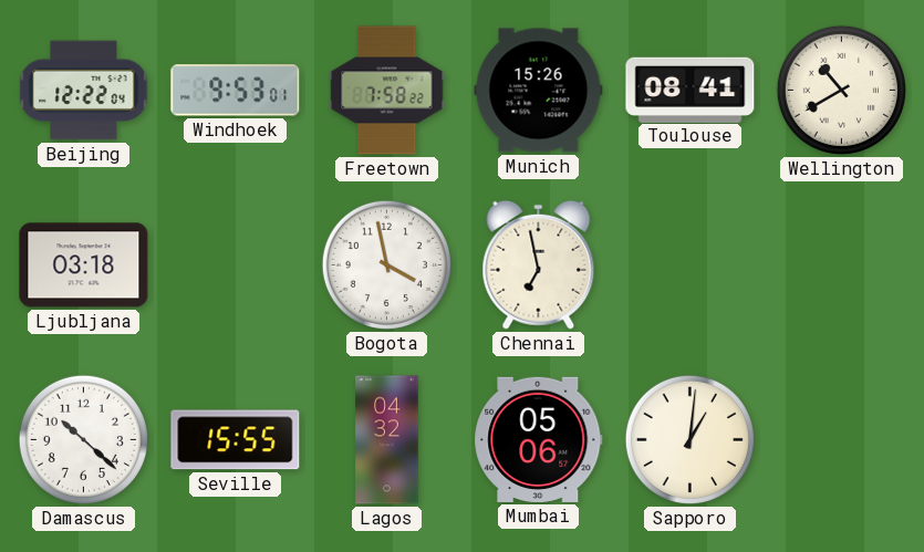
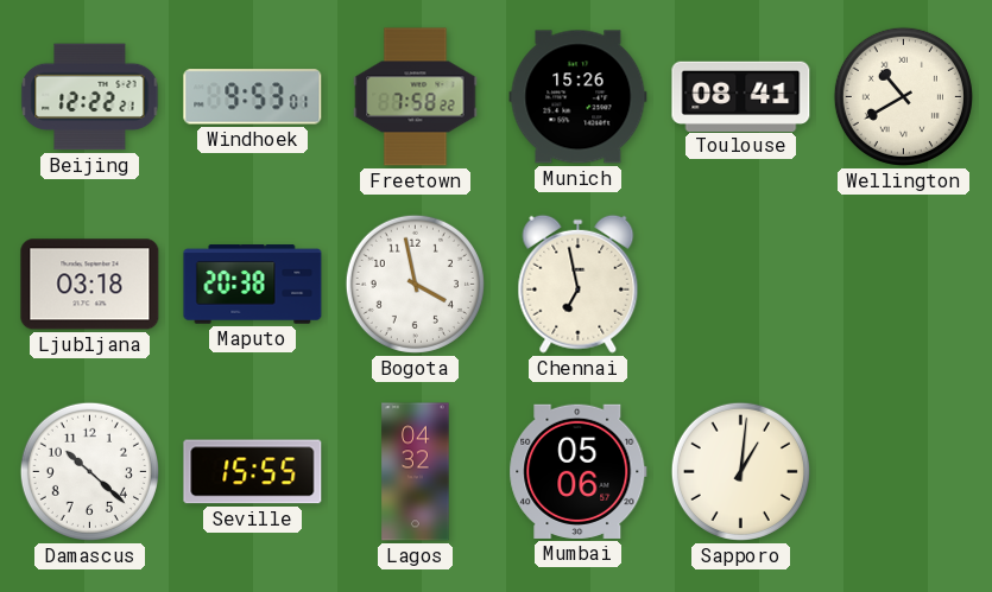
Beijing: 12:22:04 -> 12:22:21 (90, 97)
Maputo: none -> 20:38 (253, 285)
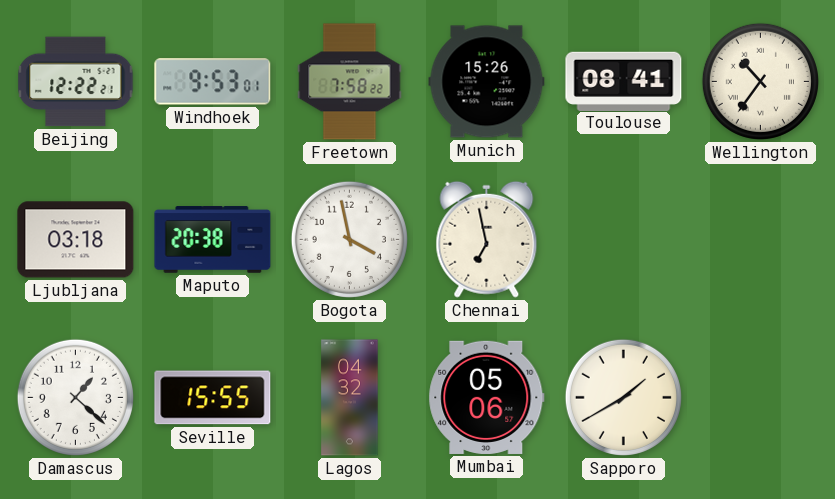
Wellington: 10:40 -> 10:36 (760, 81)
Damascus: 10:22 -> 1:22 (75, 397)
Sapporo: 1:01 -> 1:40 (623, 397)
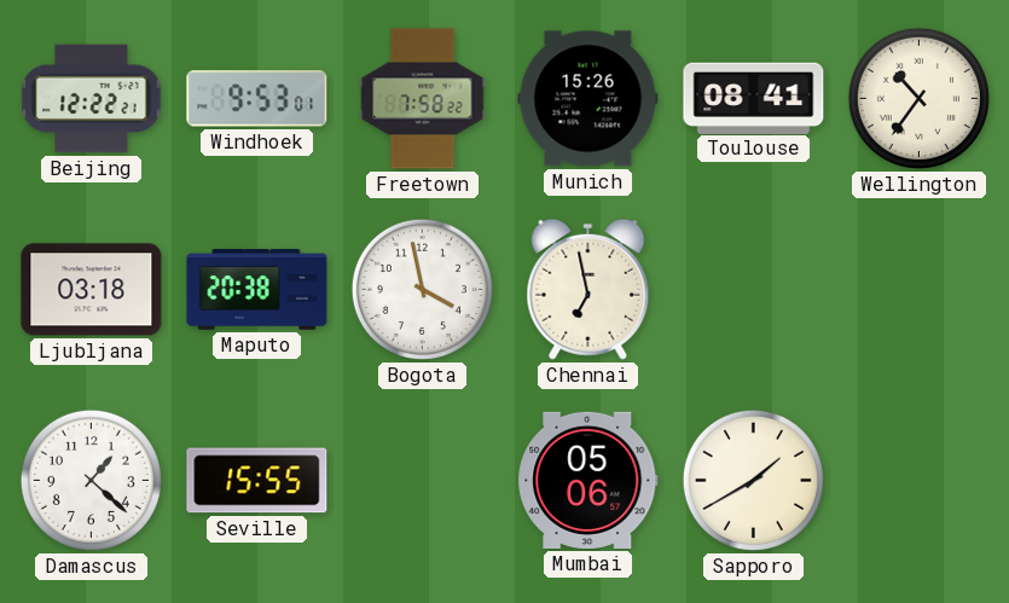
Lagos: 04:32 -> none (350, 398)
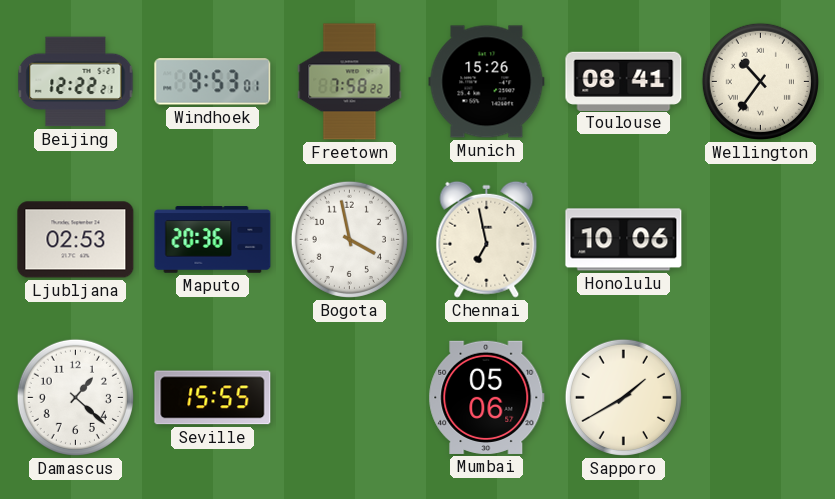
Ljubljana: 03:18 -> 02:53 (76, 240)
Maputo: 20:38 -> 20:36 (213, 240)
Honolulu: none -> 10:06 (624, 240)
